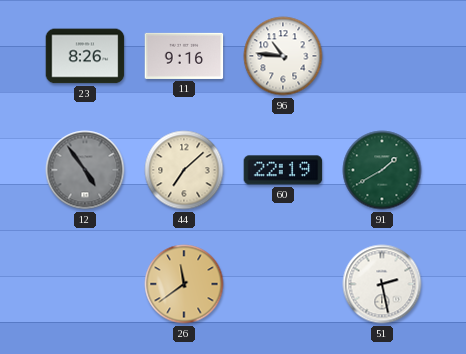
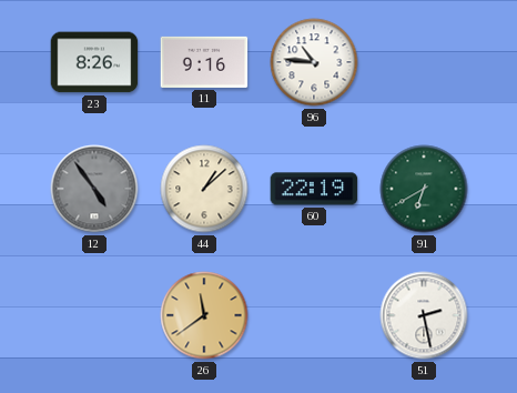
44: 7:08 -> 1:08 (204, 189)
91: 1:40 -> 6:40 (424, 189)
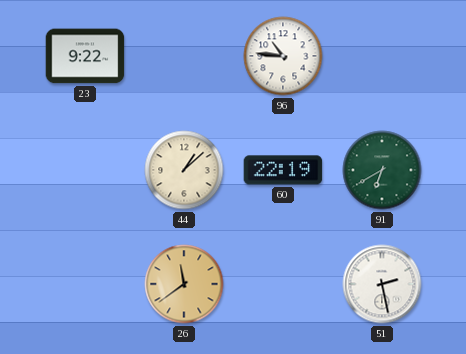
23: 8:26 -> 9:22 (85, 56)
11: 9:16 -> none (204, 62)
12: 4:54 -> none (94, 189)
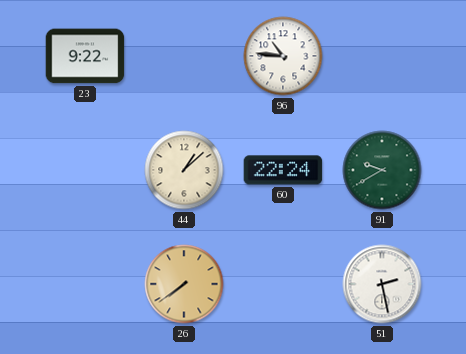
60: 22:19 -> 22:24 (283, 170)
91: 6:40 -> 9:40 (382, 170)
26: 11:39 -> 7:39 (184, 284)
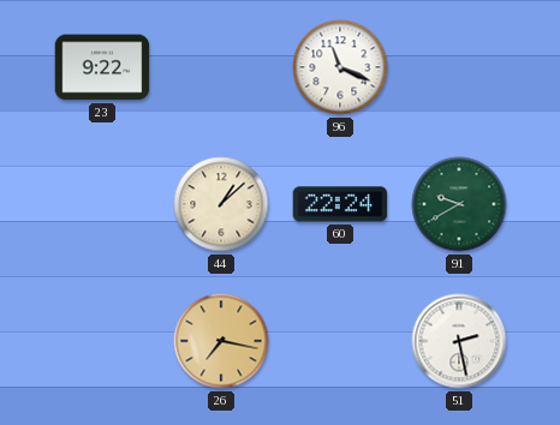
96: 10:46 -> 11:19 (340, 67)
26: 7:39 -> 7:17 (221, 341)
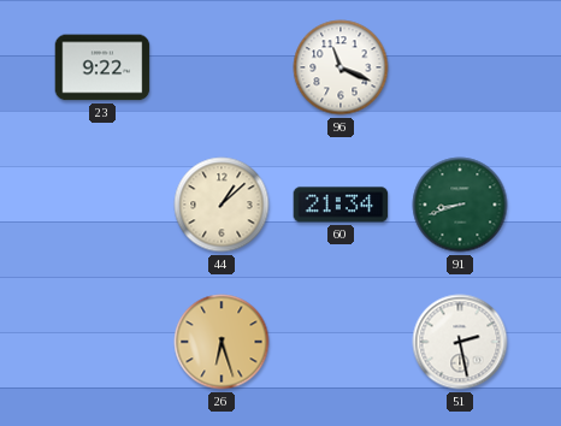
60: 22:24 -> 21:34 (341, 205)
91: 9:40 -> 8:42 (460, 205)
26: 7:17 -> 6:27 (222, 342)
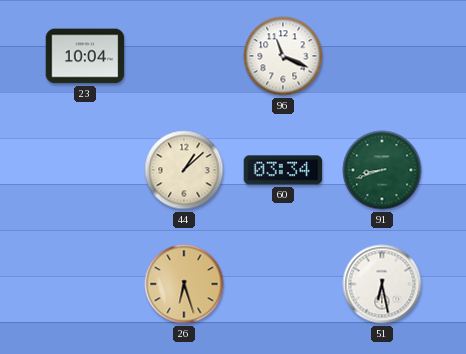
23: 9:22 -> 10:04 (85, 56)
60: 21:34 -> 03:34 (283, 170)
51: 2:28 -> 6:28 (382, 284)
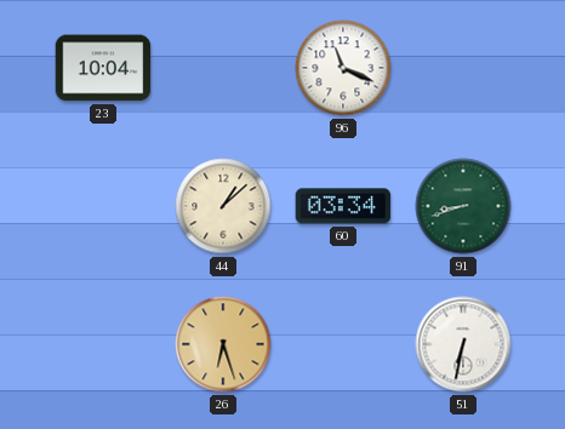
51: 6:28 -> 6:32 (463, 344)
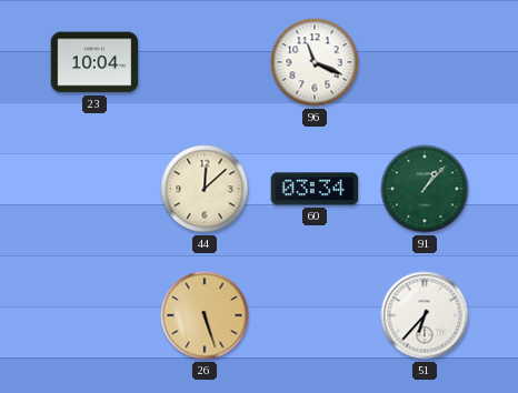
44: 1:08 -> 12:08 (205, 189)
91: 8:42 -> 1:07 (425, 189)
26: 6:27 -> 5:27 (205, 315)
51: 6:32 -> 6:37 (425, 315)
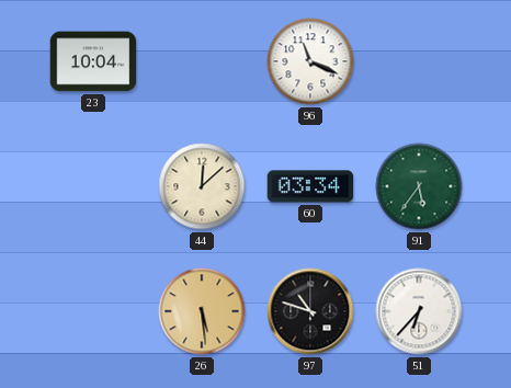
91: 1:07 -> 5:36 (419, 186)
26: 5:27 -> 5:29 (202, 311)
97: none -> 10:48 (310, 311)
